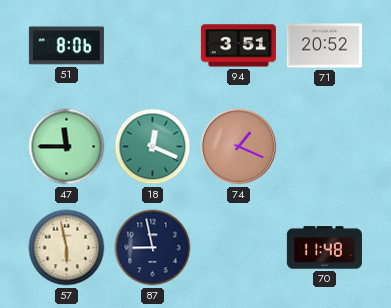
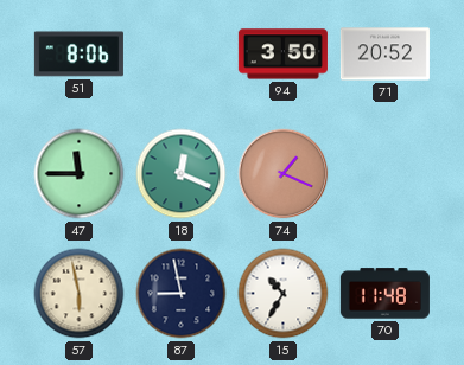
94: 3:51 -> 3:50 (282, 55)
15: none -> 10:35 (284, 294)
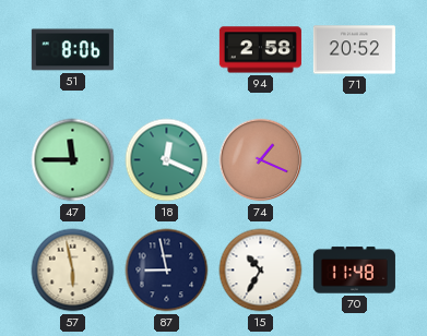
94: 3:50 -> 2:58 (260, 50)
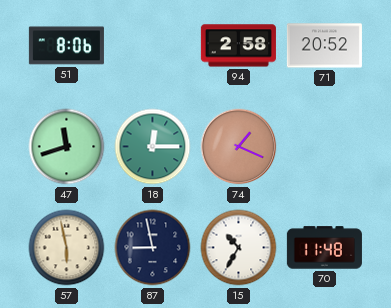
47: 11:45 -> 11:42 (67, 147)
18: 12:19 -> 12:15 (153, 147)
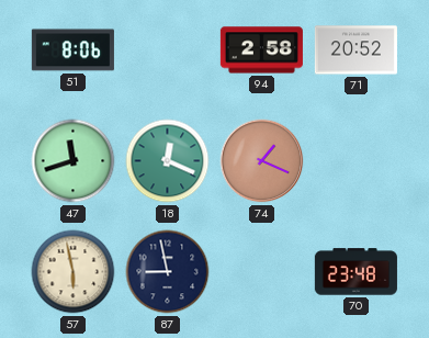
18: 12:15 -> 12:19 (168, 161)
15: 10:35 -> none (239, 248)
70: 11:48 -> 23:48 (355, 272)
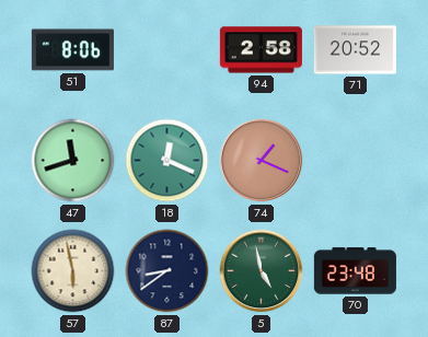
87: 8:58 -> 8:39 (167, 271)
5: none -> 4:58 (262, 271)
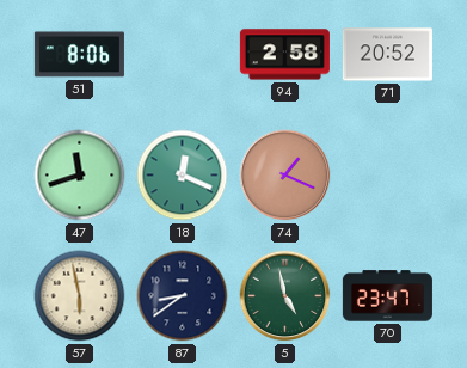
70: 23:48 -> 23:47 (387, 296)
